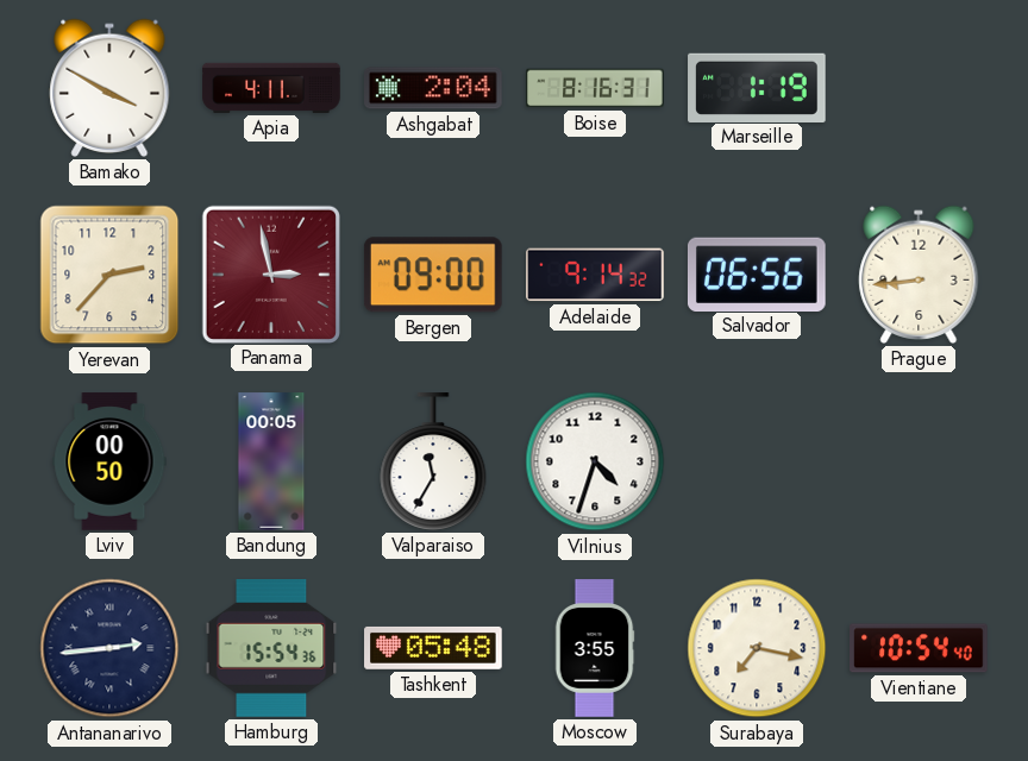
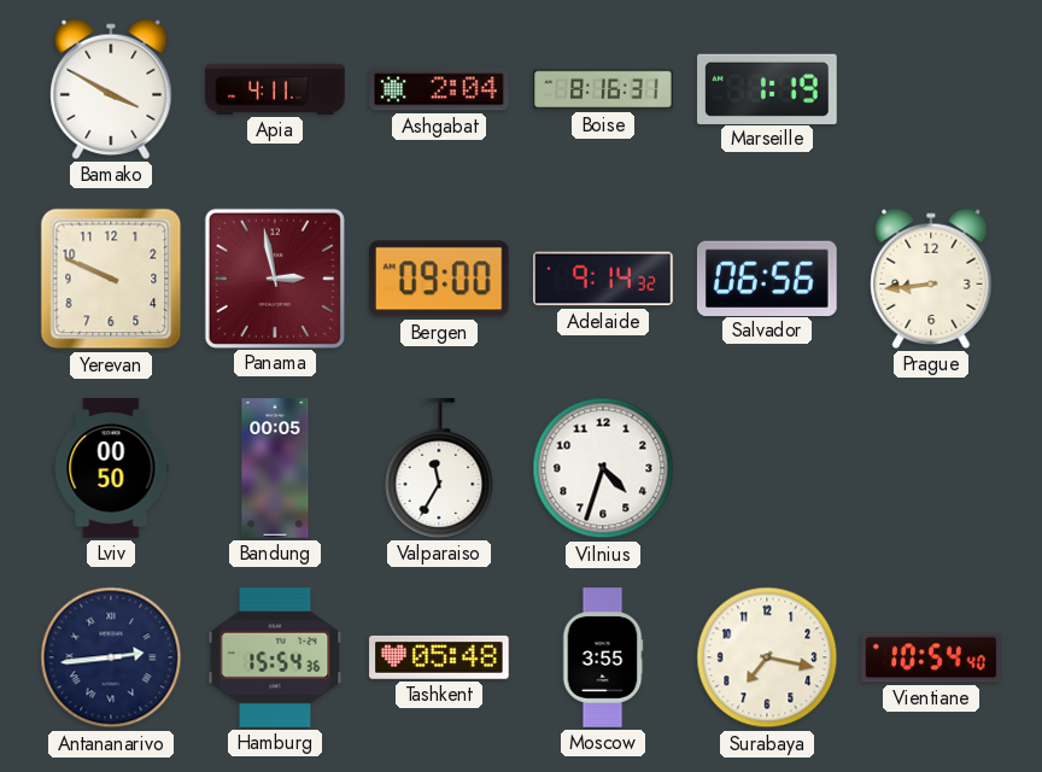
Yerevan: 2:37 -> 9:49 (111, 279)
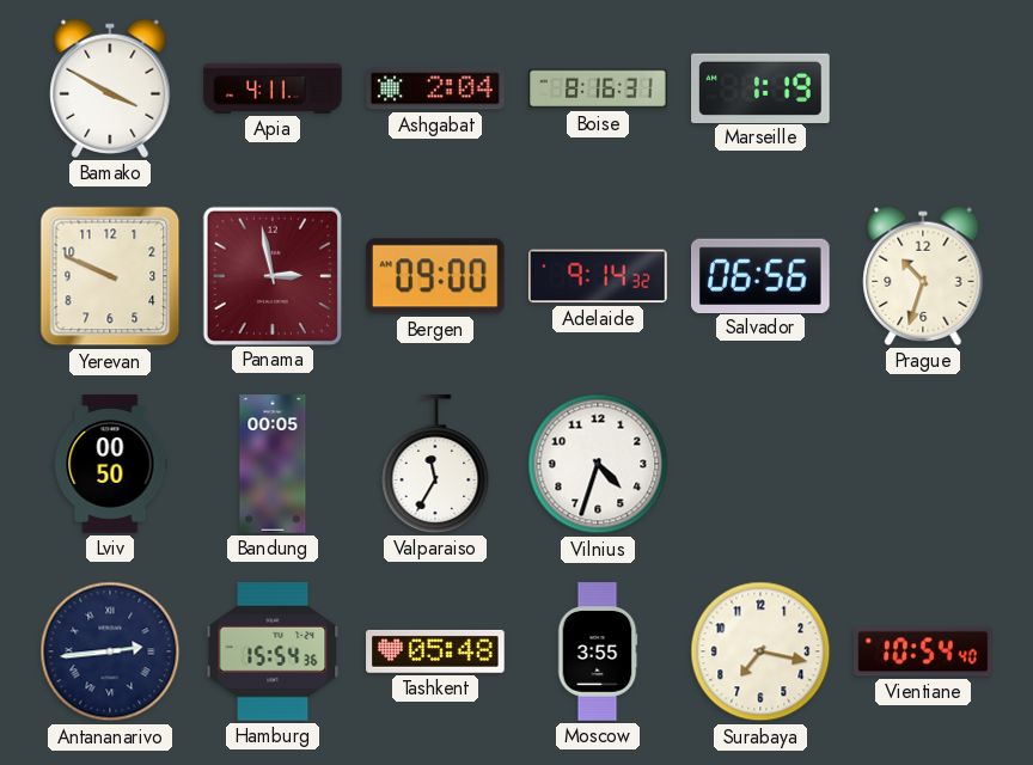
Prague: 8:44 -> 10:33 (923, 276)
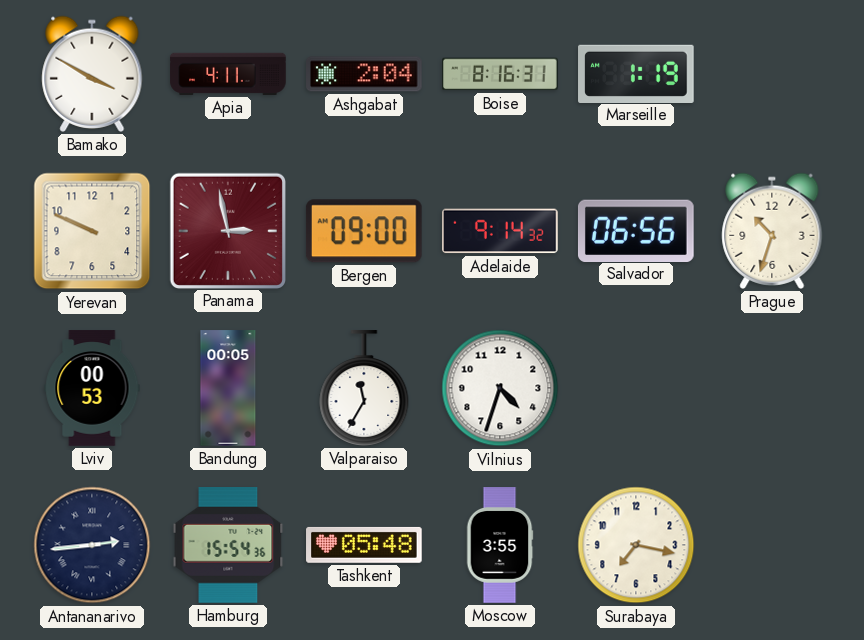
Lviv: 00:50 -> 00:53 (92, 388)
Vientiane: 10:54 -> none (923, 651)
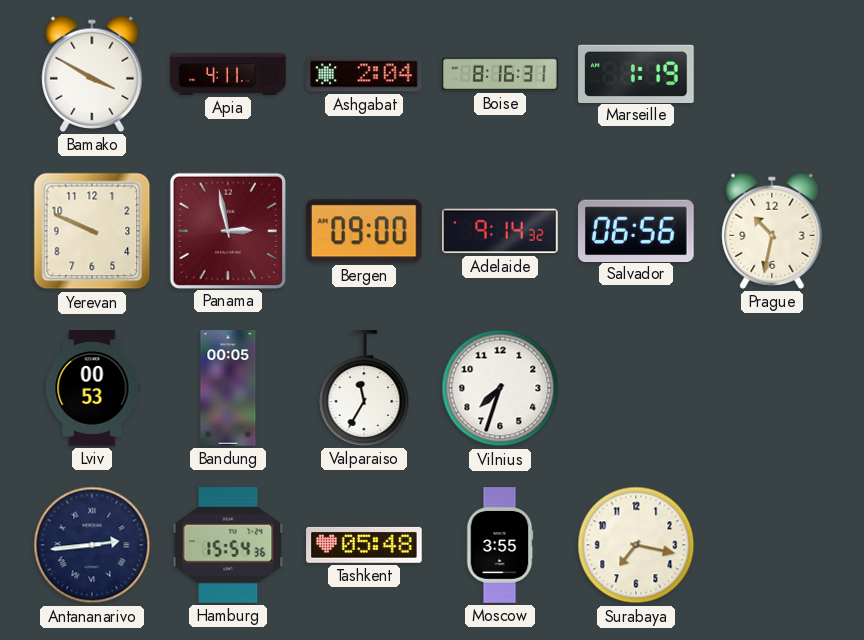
Prague: 10:33 -> 10:32 (772, 231)
Vilnius: 4:33 -> 7:33 (500, 388)
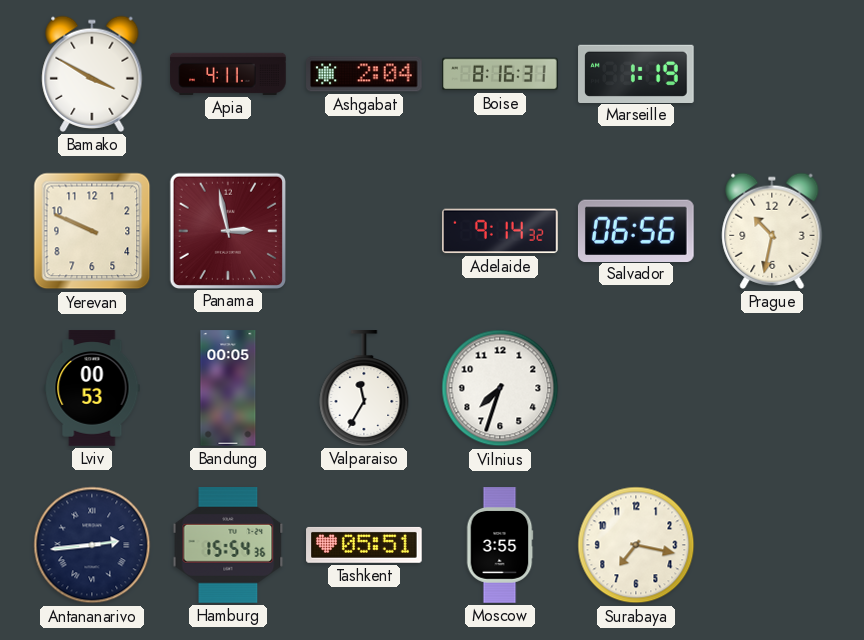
Bergen: 09:00 -> none (364, 231)
Tashkent: 05:48 -> 05:51 (364, 545)
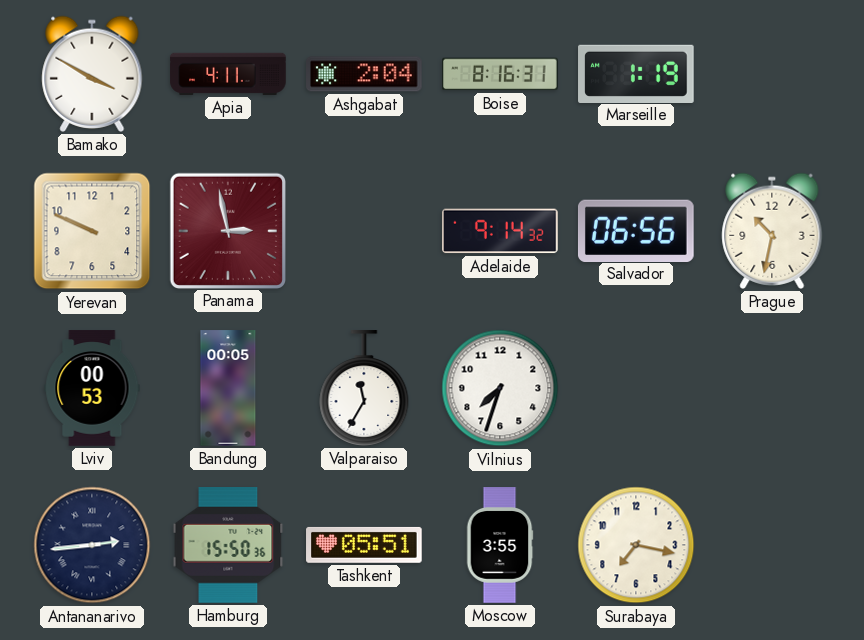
Hamburg: 15:54 -> 15:50 (228, 545)
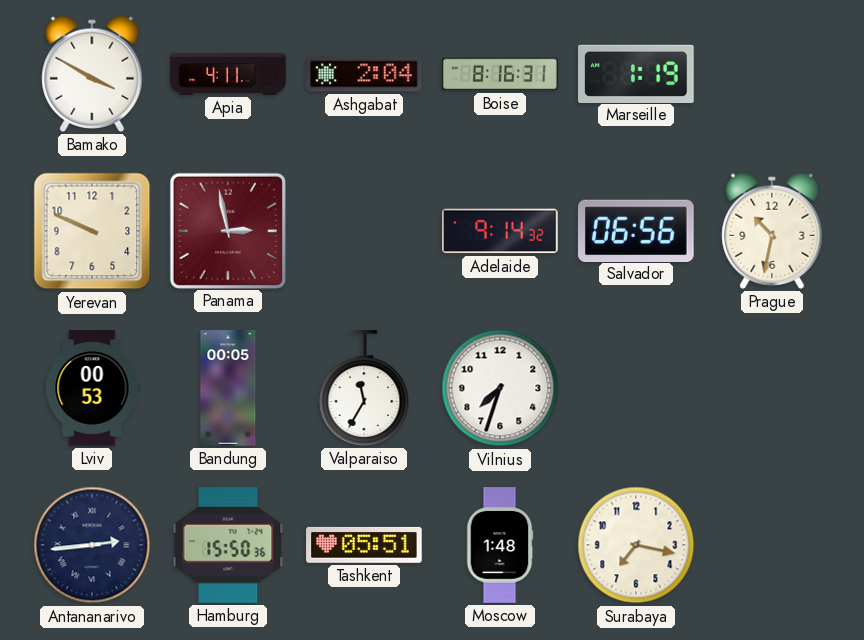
Moscow: 3:55 -> 1:48 (500, 545)
